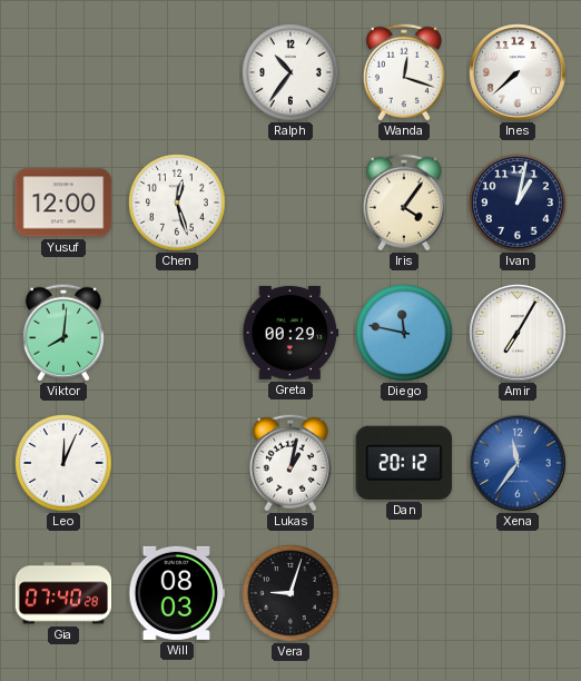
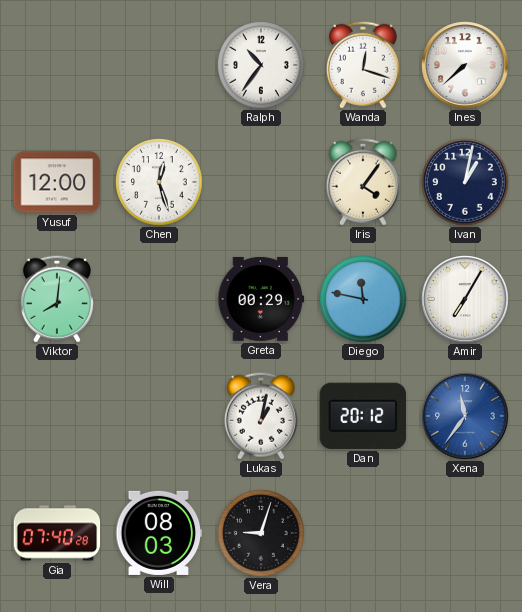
Leo: 12:04 -> none (63, 463)
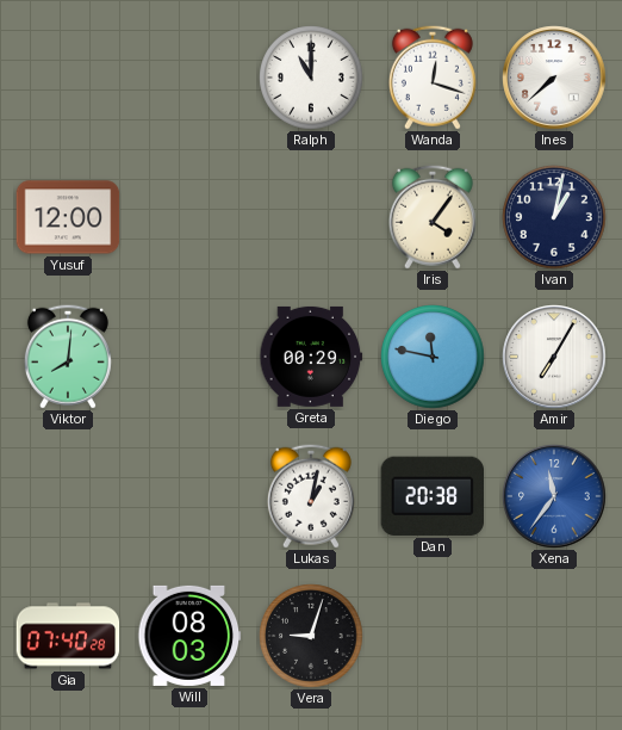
Ralph: 10:36 -> 11:00 (311, 78)
Chen: 12:27 -> none (159, 182)
Dan: 20:12 -> 20:38 (433, 496)
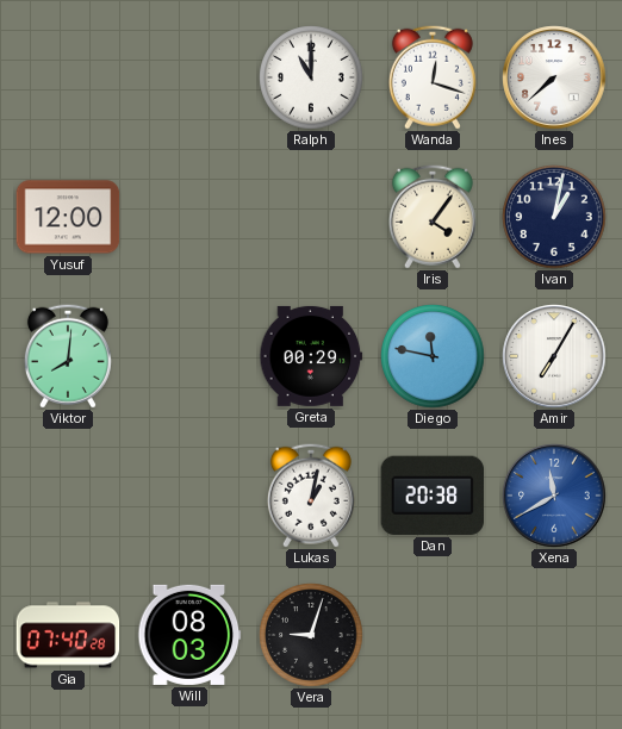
Xena: 11:36 -> 11:40 (554, 496)
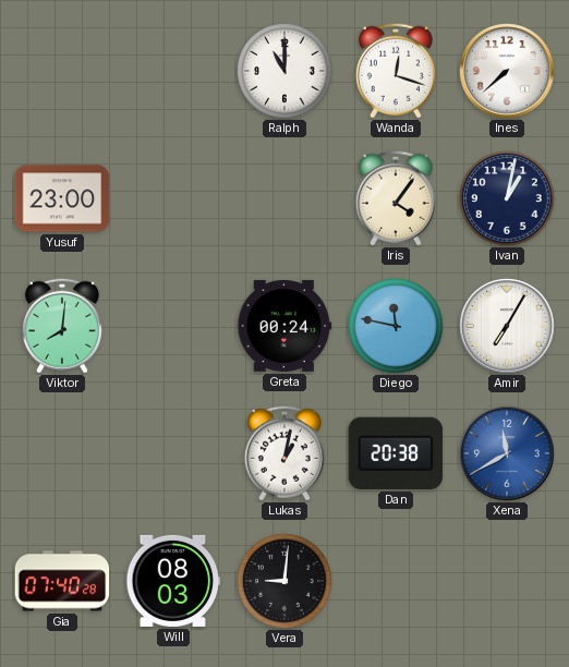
Yusuf: 12:00 -> 23:00 (62, 198)
Greta: 00:29 -> 00:24 (284, 326)
Vera: 9:03 -> 9:01 (284, 581)
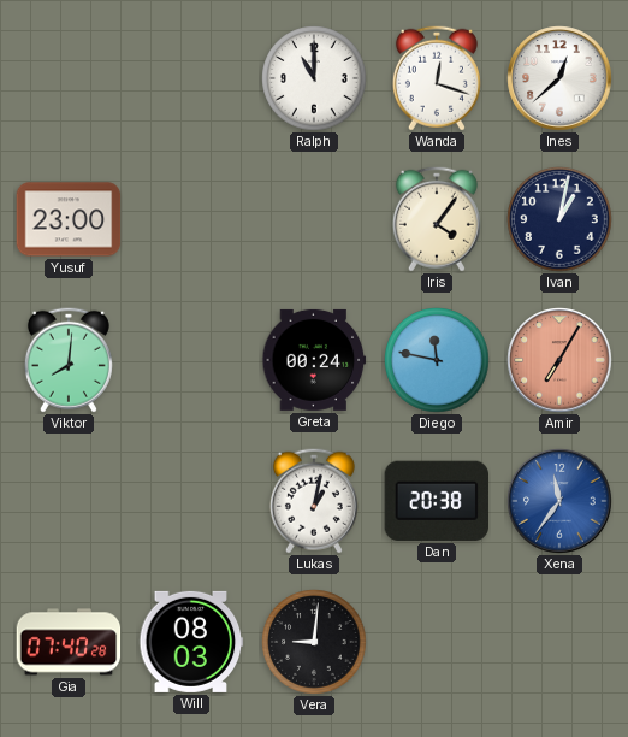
Ines: 7:38 -> 12:38 (559, 78)
Amir dial: white -> salmon (559, 360)
Xena: 11:40 -> 11:36 (559, 501)
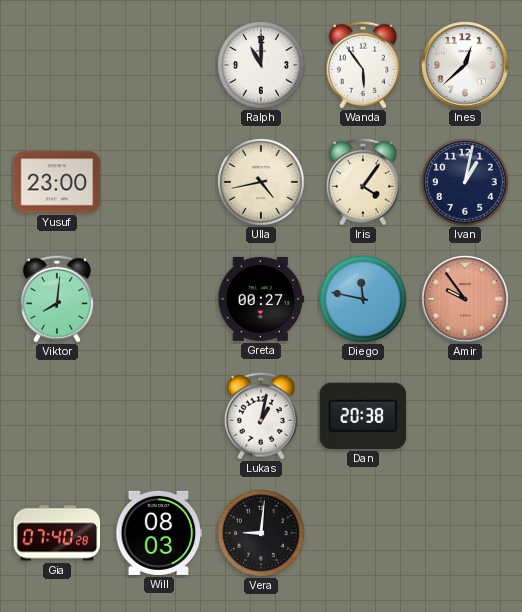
Wanda: 12:18 -> 5:54 (363, 65)
Ulla: none -> 4:43 (261, 182)
Greta: 00:24 -> 00:27 (261, 299)
Amir: 7:05 -> 9:54 (465, 299)
Xena: 11:36 -> none (559, 501)
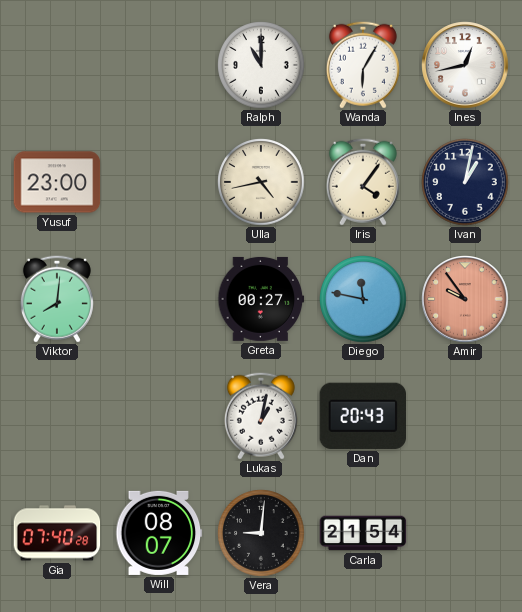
Wanda: 5:54 -> 6:05 (363, 65)
Ines: 12:38 -> 12:43 (465, 65)
Dan: 20:38 -> 20:43 (363, 416)
Will: 08:03 -> 08:07 (159, 533)
Carla: none -> 21:54 (363, 533)
